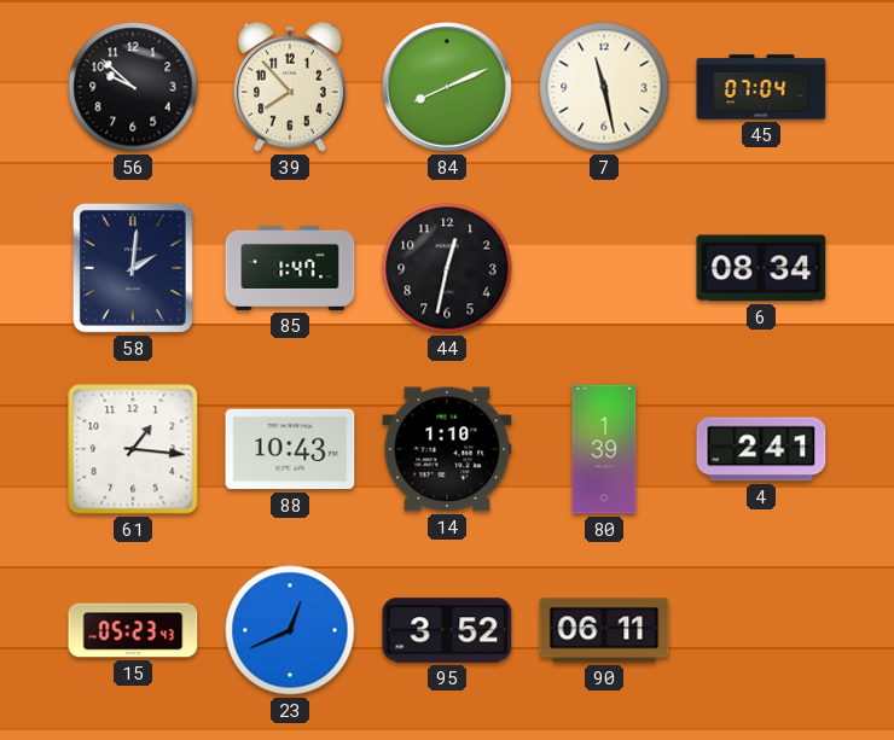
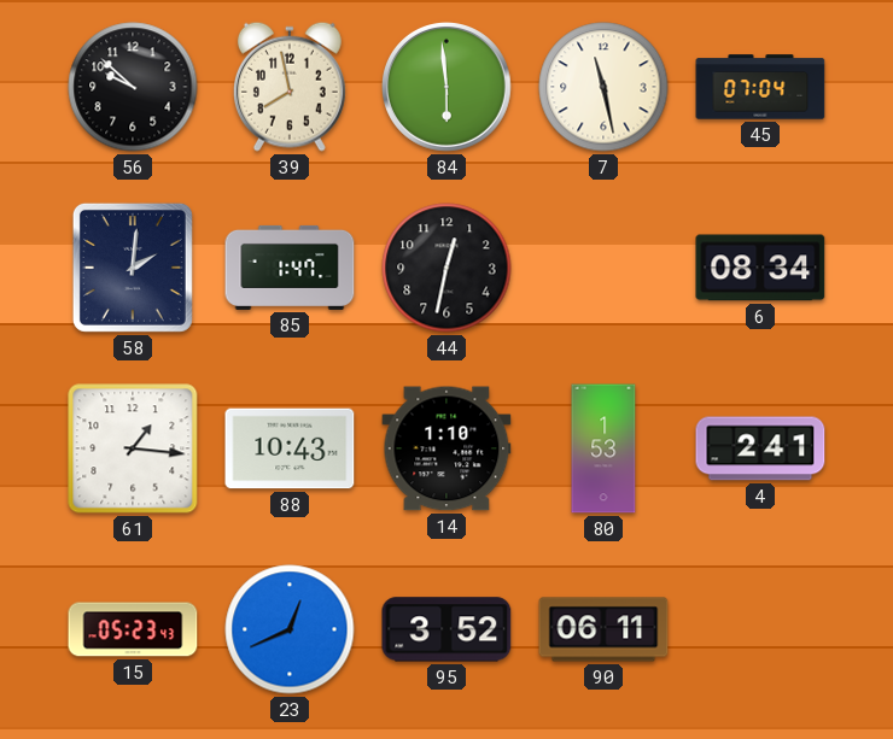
39: 7:53 -> 7:58 (290, 87)
84: 8:11 -> 5:59 (448, 88)
80: 1:39 -> 1:53 (603, 448)
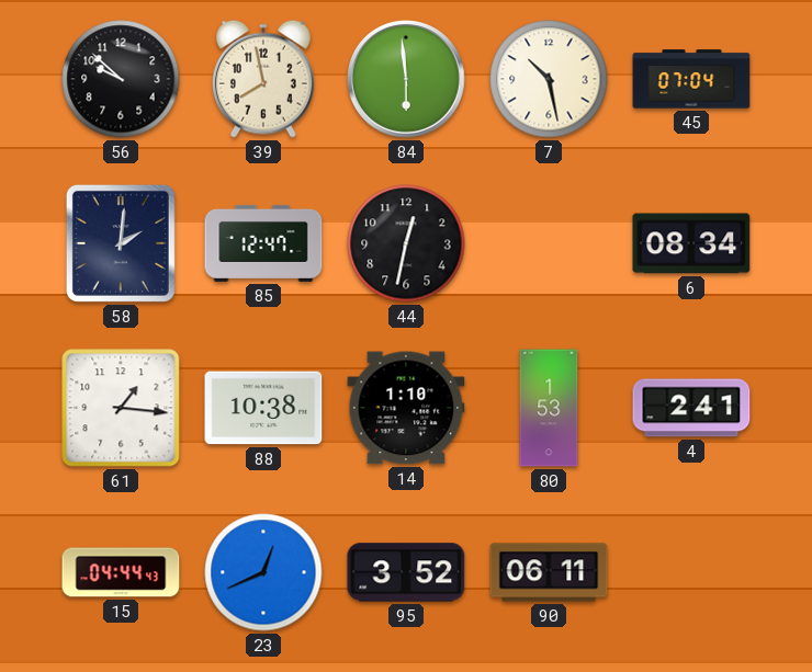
7: 11:28 -> 10:28 (549, 79)
85: 1:47 -> 12:47 (263, 243)
88: 10:43 -> 10:38 (263, 408)
15: 05:23 -> 04:44 (121, 572)
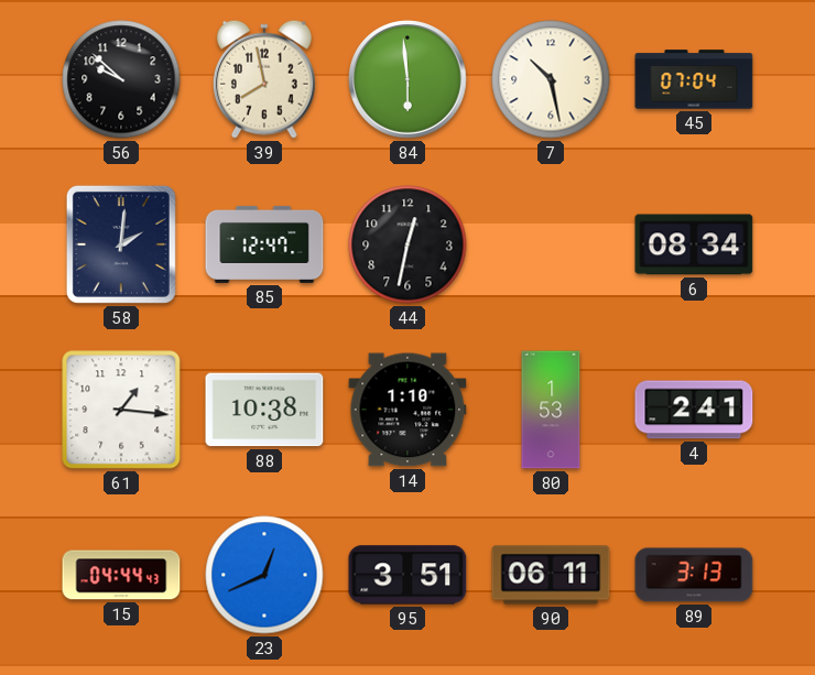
95: 3:52 -> 3:51 (407, 575)
89: none -> 3:13 (694, 575)
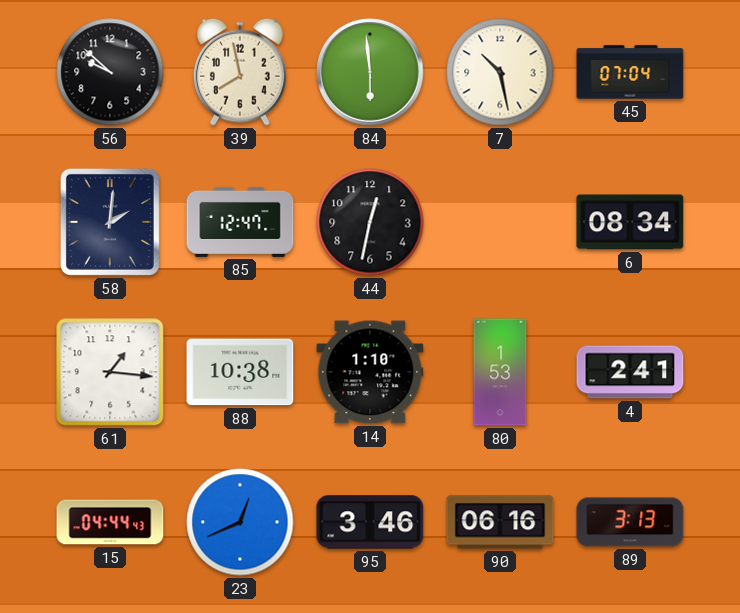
95: 3:51 -> 3:46 (370, 522)
90: 06:11 -> 06:16 (500, 522)
